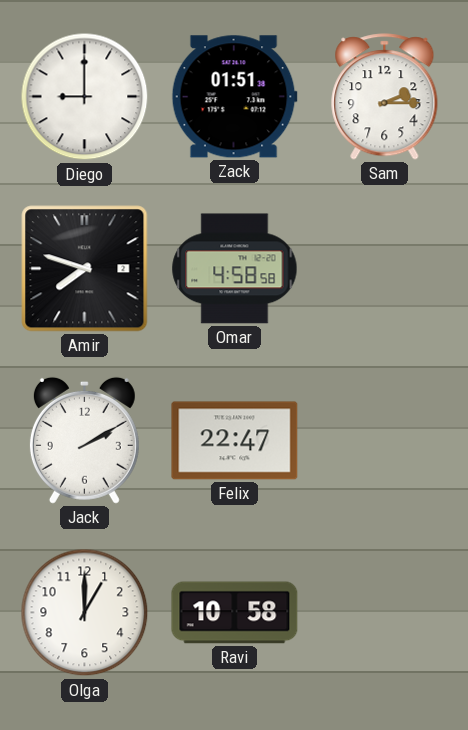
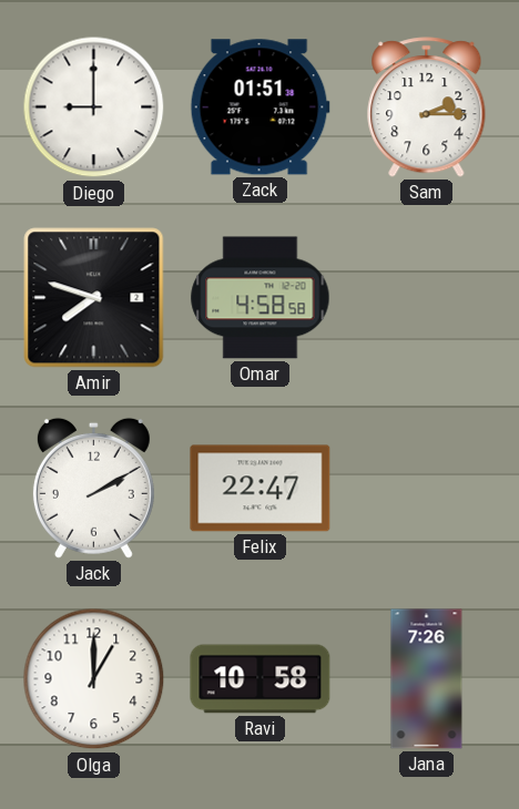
Jana: none -> 7:26 (427, 679)
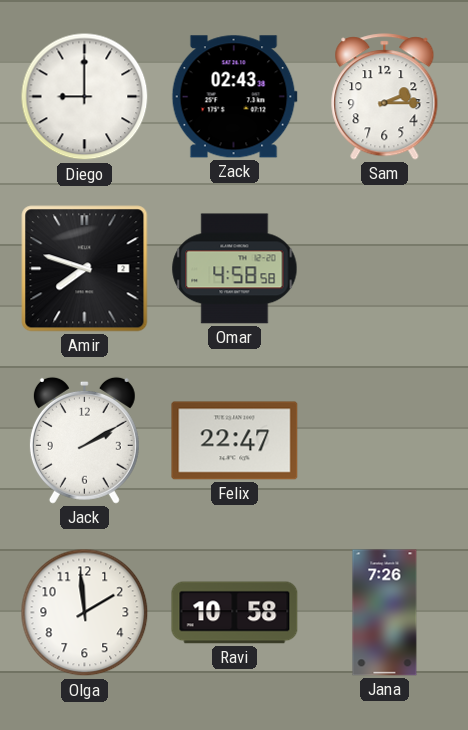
Zack: 01:51 -> 02:43 (234, 97)
Olga: 1:00 -> 1:59 (85, 613)
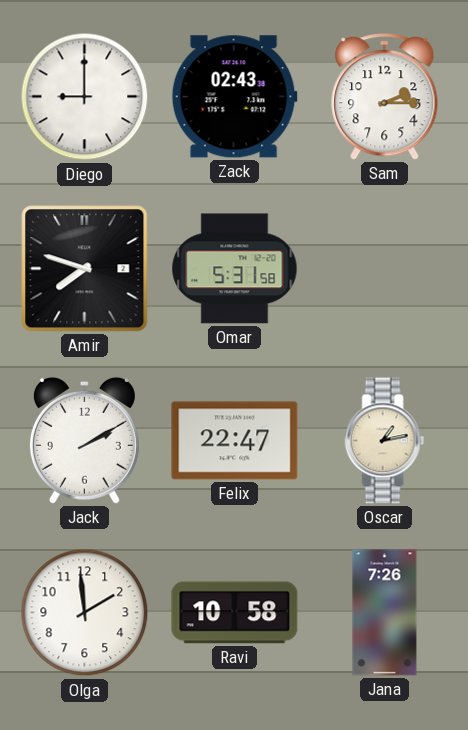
Omar: 4:58 -> 5:31 (235, 269)
Oscar: none -> 1:13 (385, 441)
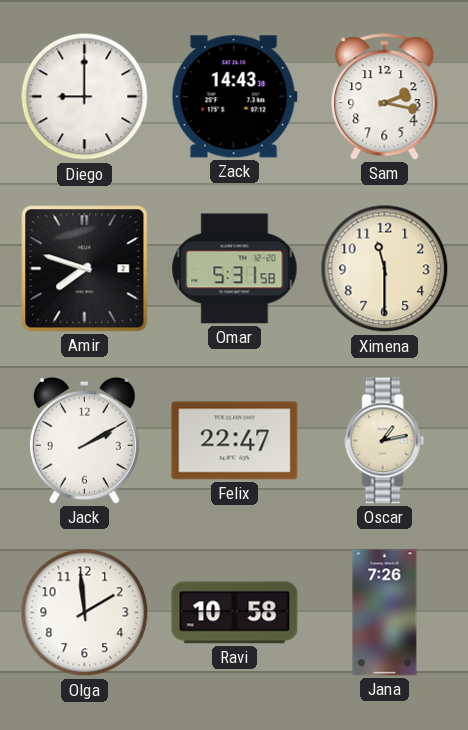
Zack: 02:43 -> 14:43 (234, 97)
Sam: 2:15 -> 2:17 (385, 97)
Ximena: none -> 11:30 (385, 269)
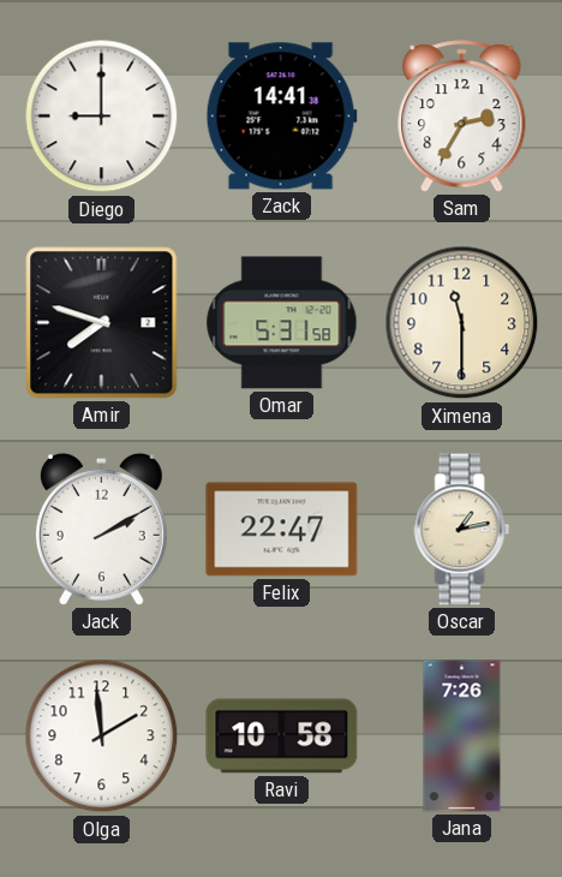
Zack: 14:43 -> 14:41 (281, 117)
Sam: 2:17 -> 2:35 (462, 117)
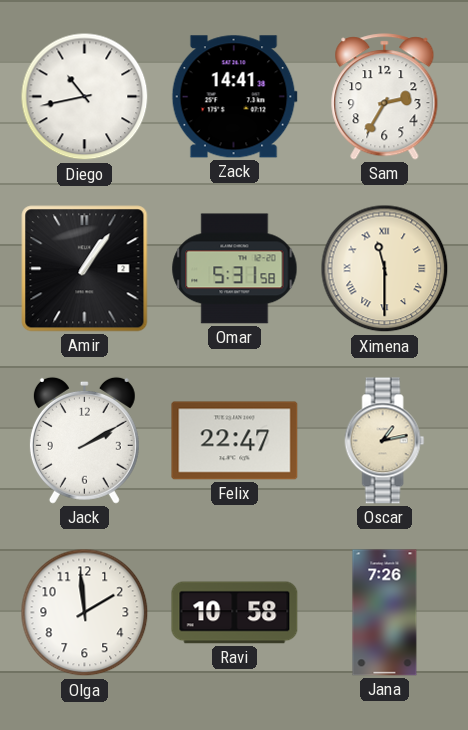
Diego: 9:00 -> 10:43 (85, 97)
Amir: 7:48 -> 1:06 (85, 269)
Ximena numerals: Arabic -> Roman (385, 269)
